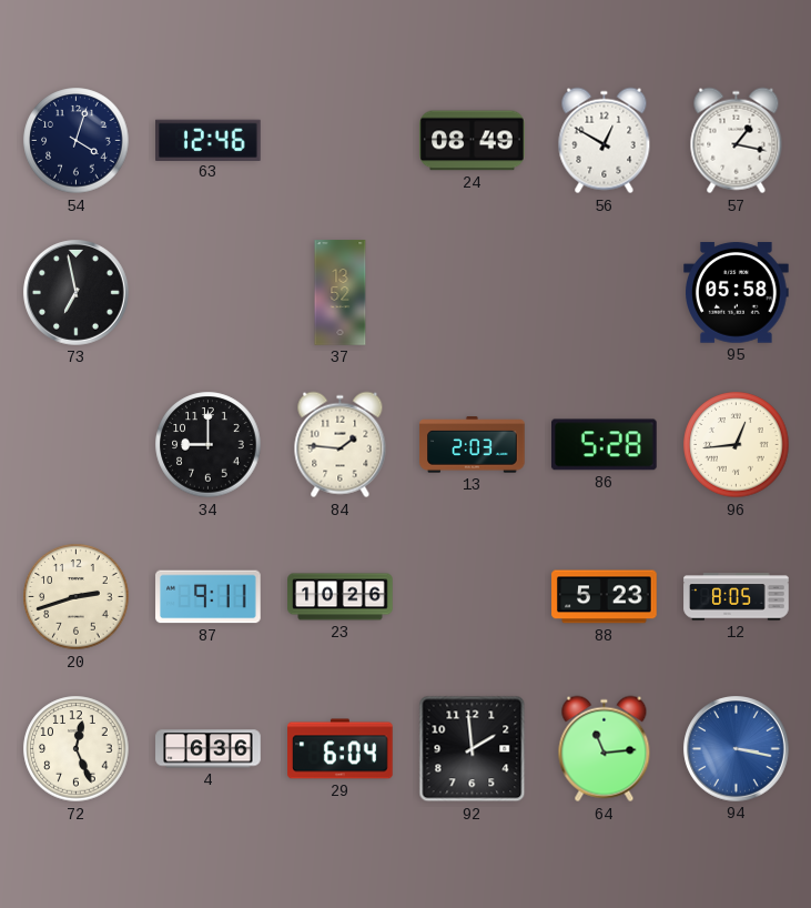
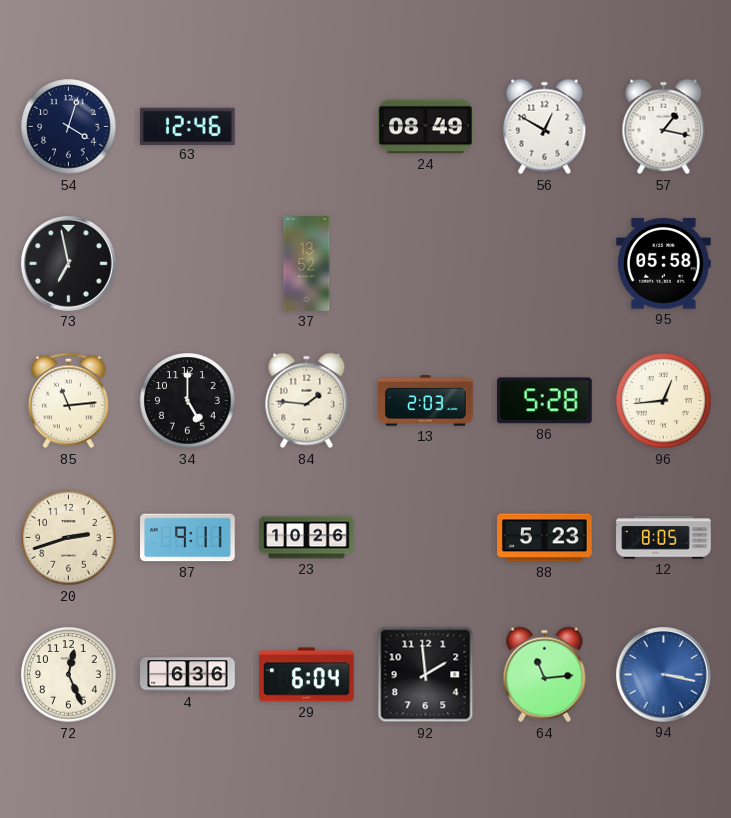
85: none -> 11:14 (69, 401)
34: 9:00 -> 5:00 (188, 401)
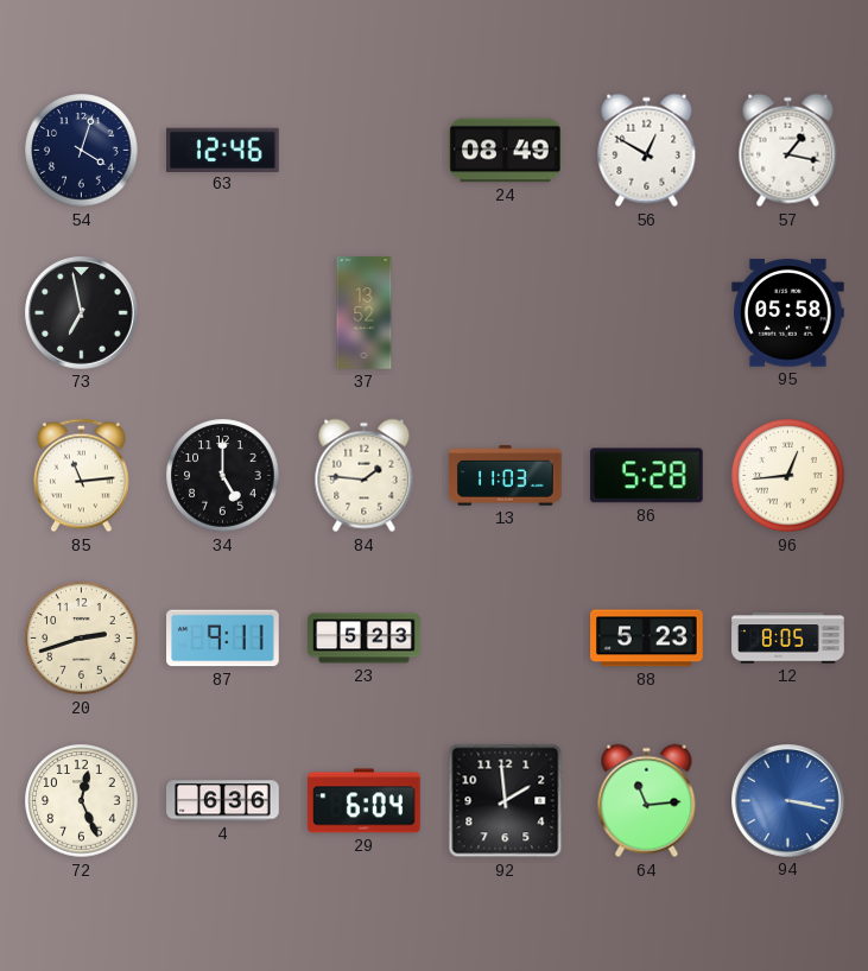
13: 2:03 -> 11:03 (506, 476)
23: 10:26 -> 5:23 (365, 639)
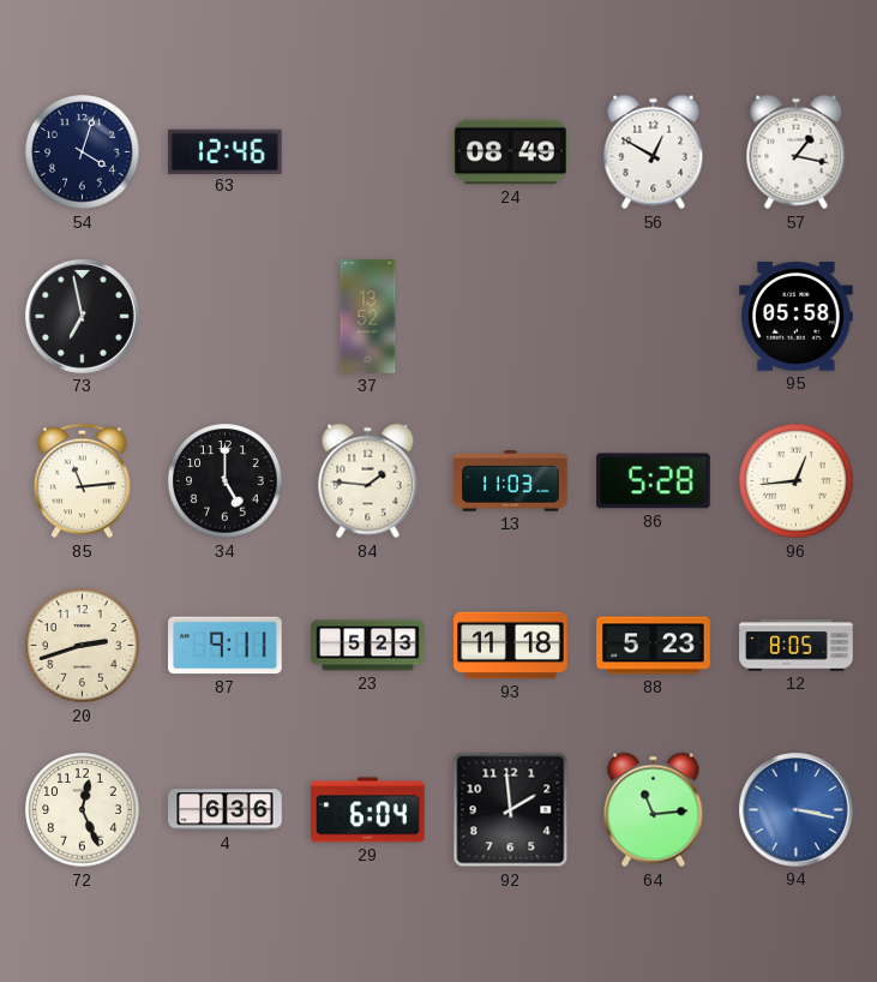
93: none -> 11:18 (511, 646)
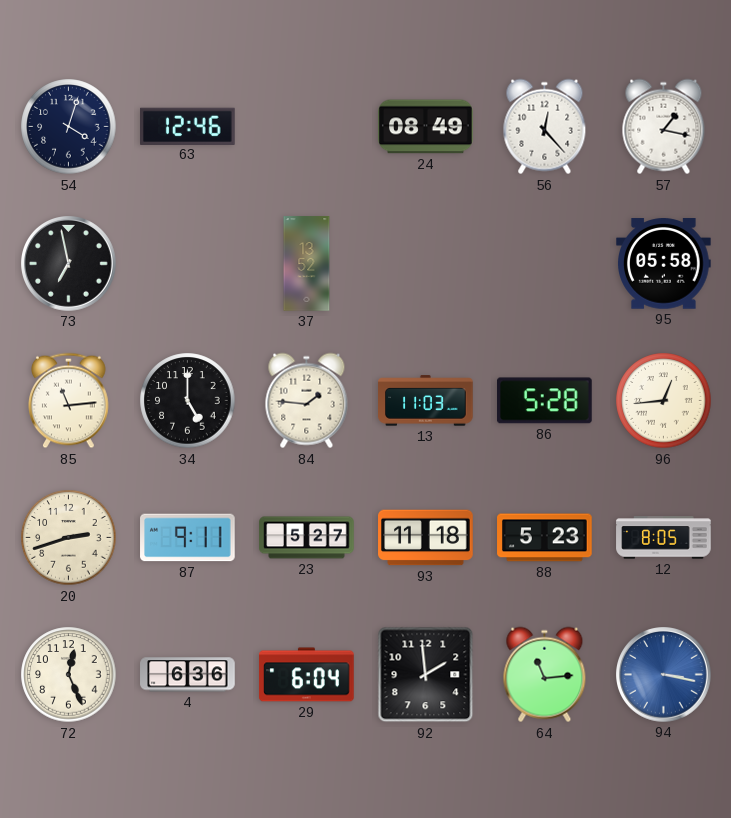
56: 12:50 -> 12:23 (545, 127)
23: 5:23 -> 5:27 (307, 538)
